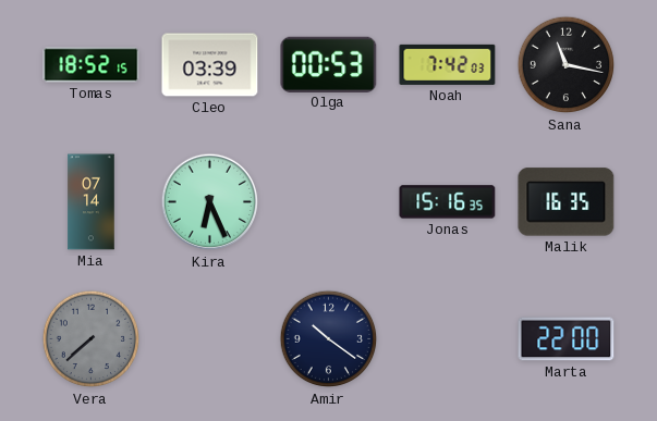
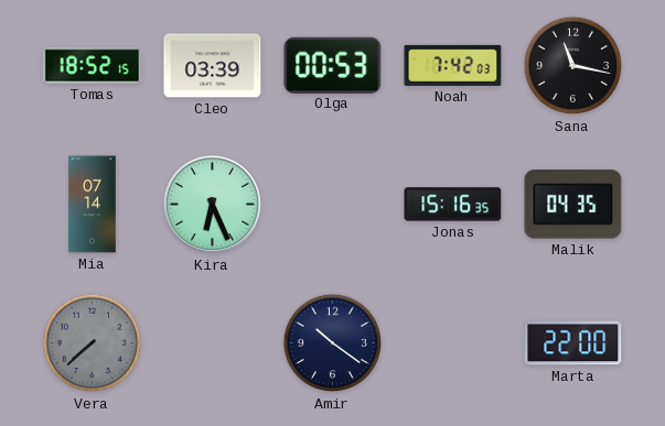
Malik: 16:35 -> 04:35 (573, 205)
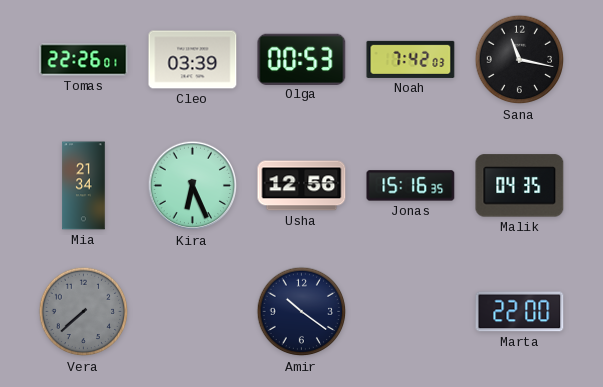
Tomas: 18:52 -> 22:26 (84, 60)
Mia: 07:14 -> 21:34 (84, 186)
Usha: none -> 12:56 (302, 186)
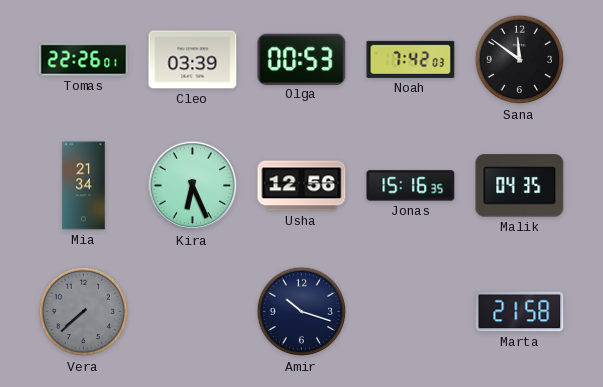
Sana: 11:17 -> 11:51 (520, 60)
Amir: 10:21 -> 10:18 (302, 312)
Marta: 22:00 -> 21:58 (520, 312)
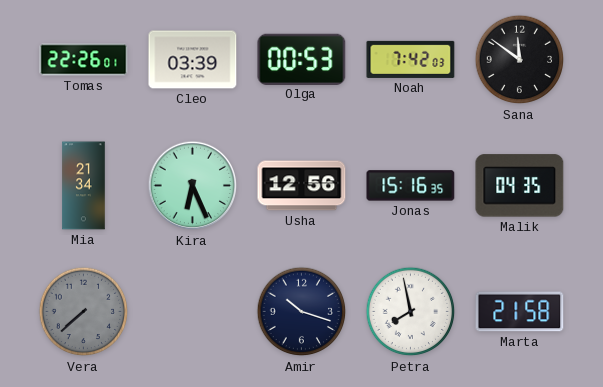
Petra: none -> 7:58 (411, 312)
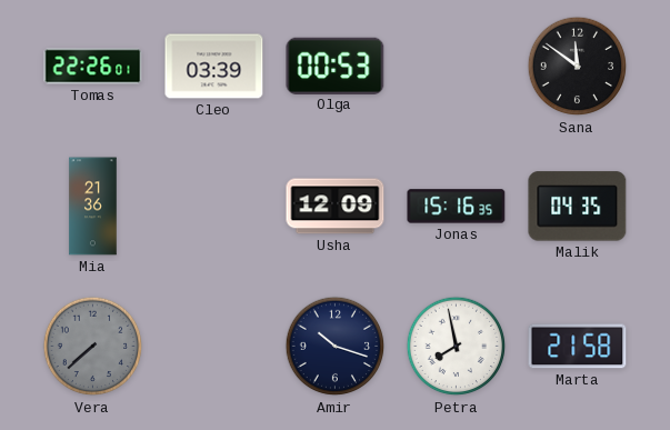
Noah: 7:42 -> none (411, 59)
Mia: 21:34 -> 21:36 (93, 207)
Kira: 6:26 -> none (193, 186)
Usha: 12:56 -> 12:09 (336, 207)
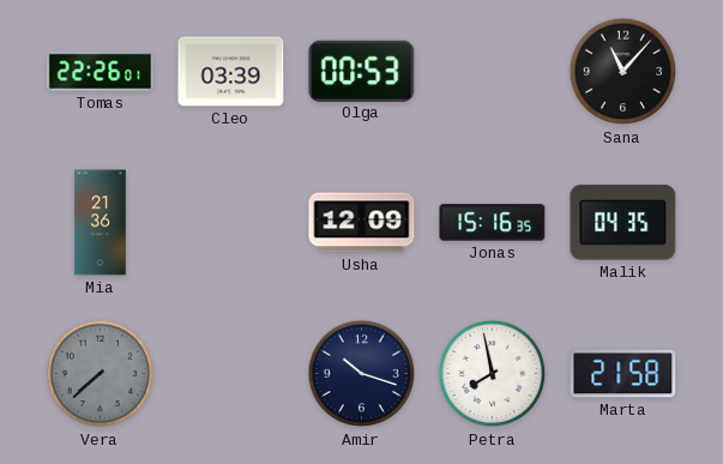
Sana: 11:51 -> 11:07 (623, 72)
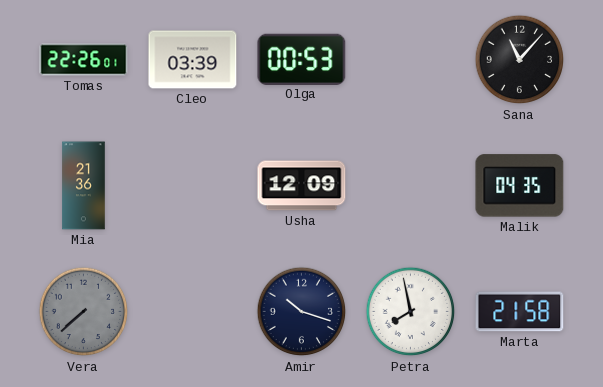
Jonas: 15:16 -> none (493, 223)
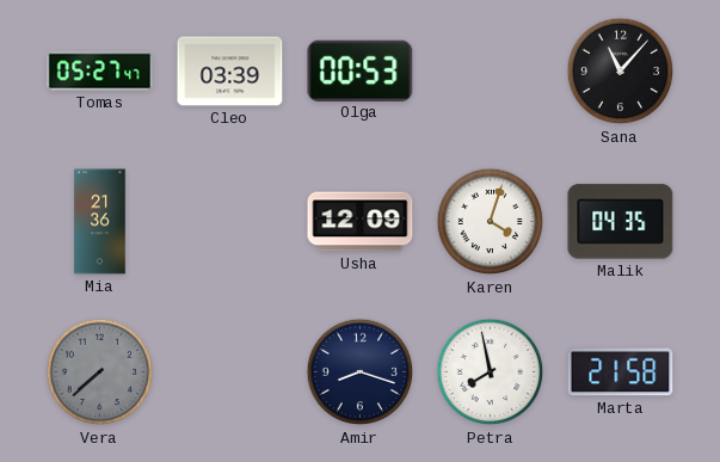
Tomas: 22:26 -> 05:27 (100, 72)
Karen: none -> 4:03 (491, 222)
Amir: 10:18 -> 8:18 (361, 372)
